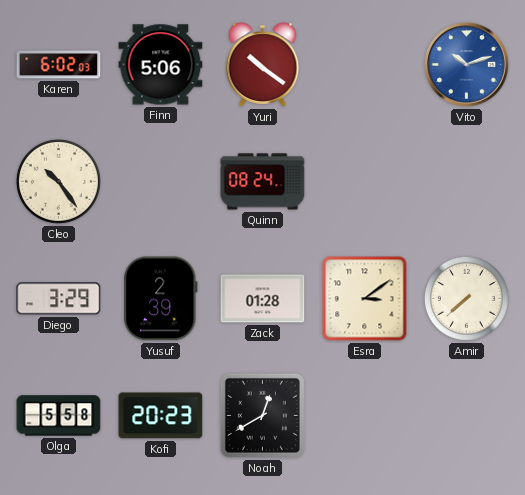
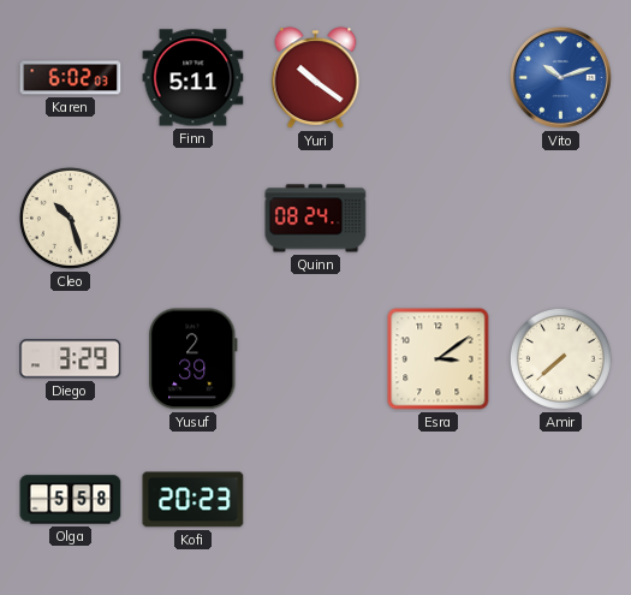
Finn: 5:06 -> 5:11 (194, 78)
Cleo: 10:24 -> 10:27 (70, 218)
Zack: 01:28 -> none (263, 299)
Noah: 12:40 -> none (262, 415)
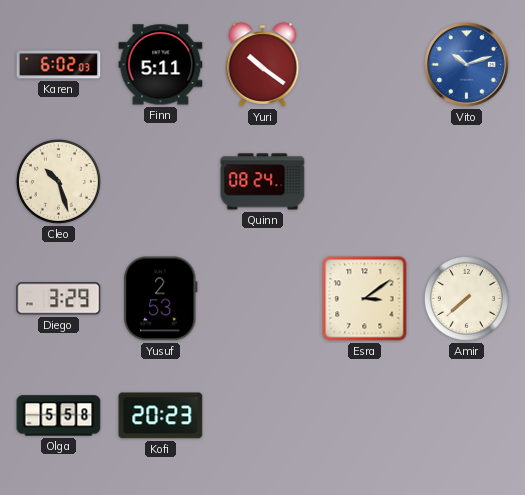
Yusuf: 2:39 -> 2:53 (161, 299)
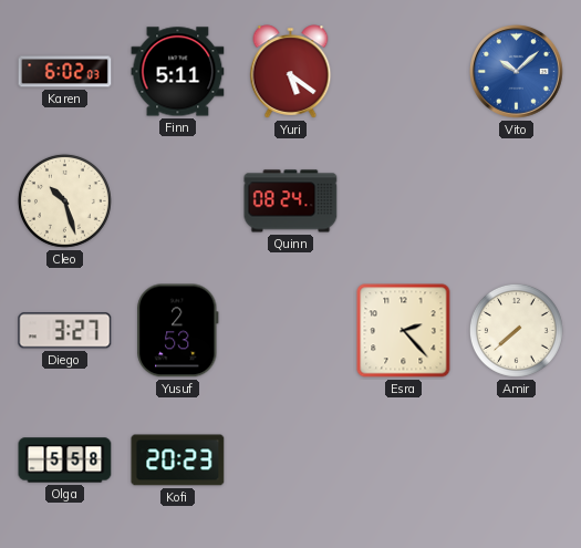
Yuri: 10:21 -> 5:21 (291, 72)
Vito: 10:12 -> 10:08 (517, 72)
Diego: 3:29 -> 3:27 (65, 331)
Esra: 3:09 -> 2:23 (404, 331)
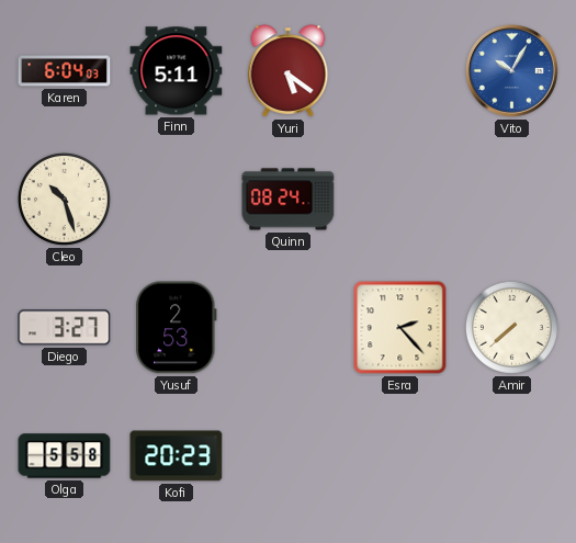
Karen: 6:02 -> 6:04 (65, 71)
Vito: 10:08 -> 10:05 (512, 71)
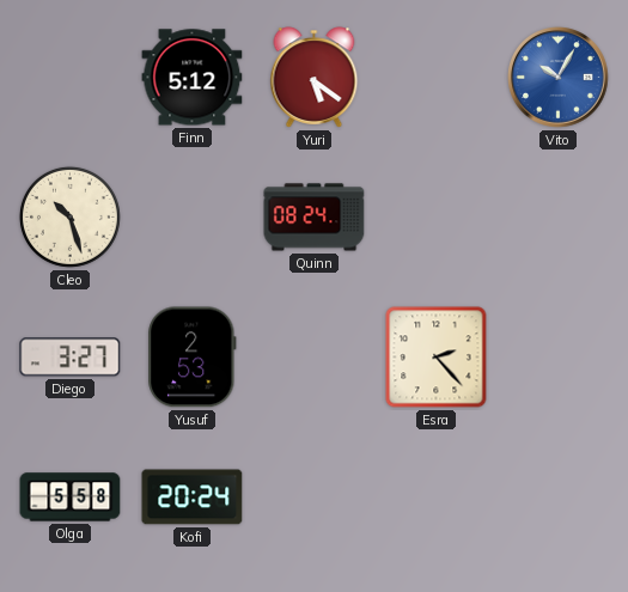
Karen: 6:04 -> none (65, 71)
Finn: 5:11 -> 5:12 (193, 78)
Amir: 7:38 -> none (511, 327)
Kofi: 20:23 -> 20:24 (193, 498)
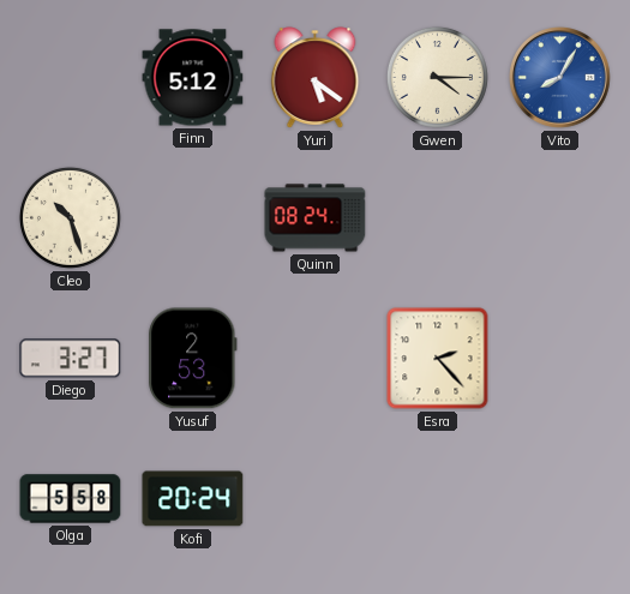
Gwen: none -> 4:15 (437, 77)
Vito: 10:05 -> 8:05 (560, 78)
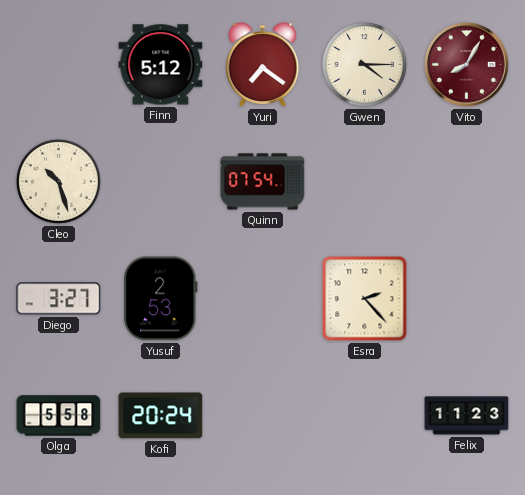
Yuri: 5:21 -> 7:21 (263, 65)
Vito dial: blue -> burgundy (467, 65)
Quinn: 08:24 -> 07:54 (263, 182)
Felix: none -> 11:23 (467, 416)
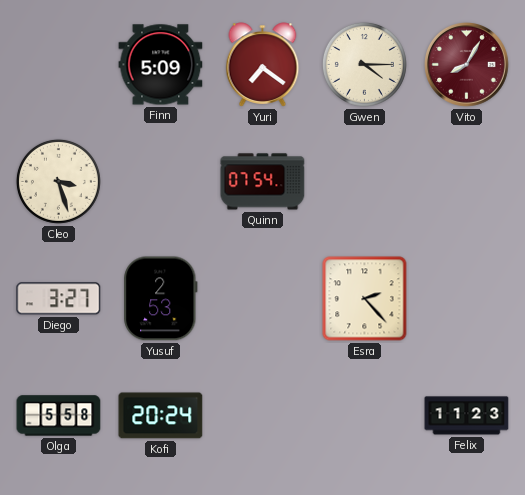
Finn: 5:12 -> 5:09 (161, 65)
Cleo: 10:27 -> 3:27 (58, 181)
